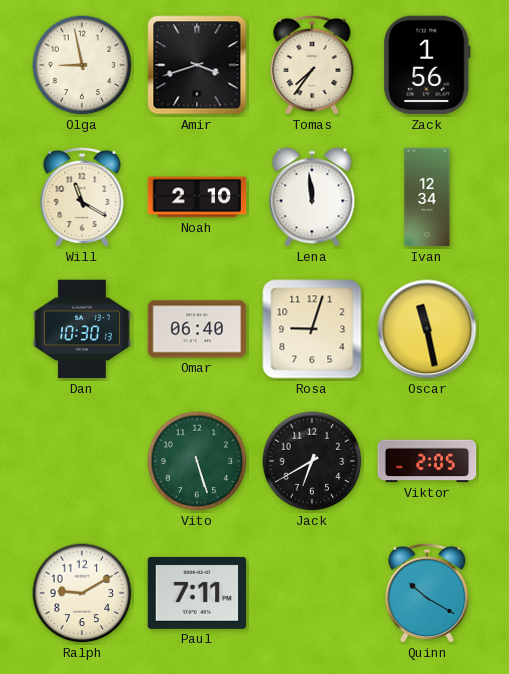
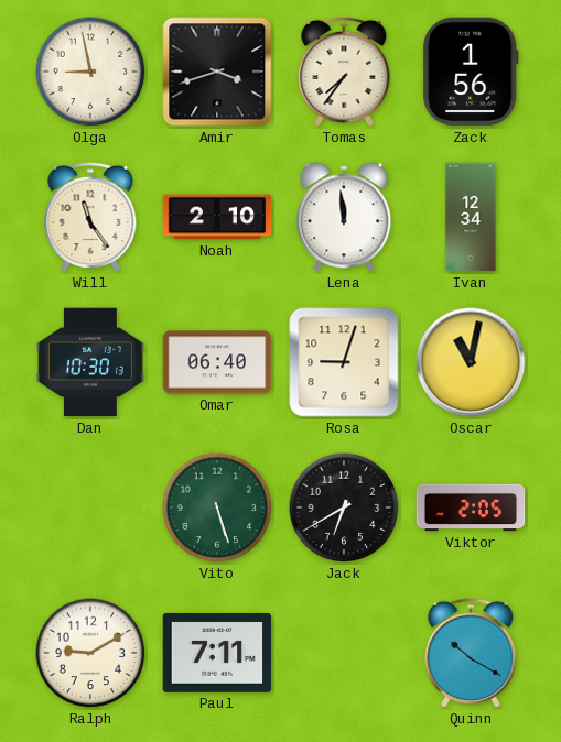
Will: 11:20 -> 11:24 (90, 217)
Oscar: 11:28 -> 11:02 (471, 362)
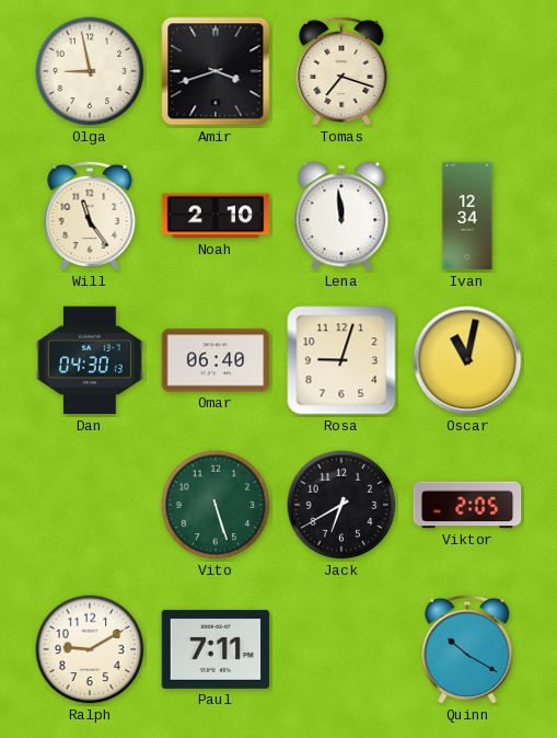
Tomas: 7:36 -> 7:18 (341, 71)
Zack: 1:56 -> none (471, 72)
Dan: 10:30 -> 04:30 (90, 360)
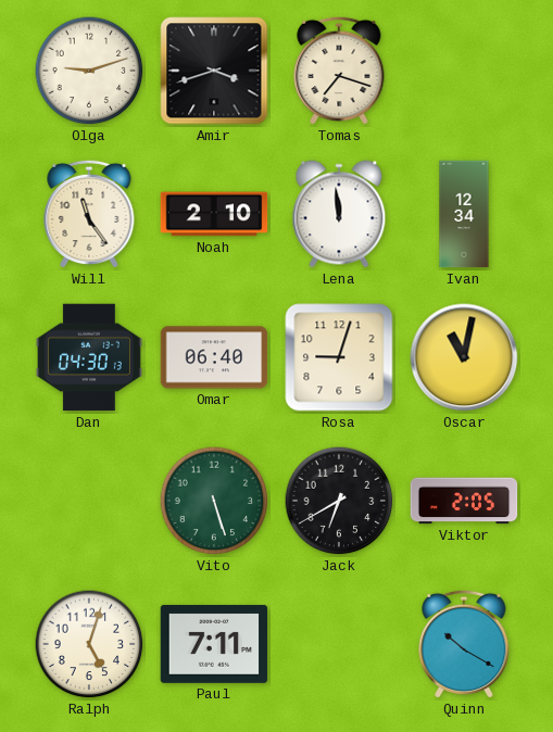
Olga: 8:58 -> 9:12 (89, 71)
Ralph: 9:10 -> 5:03 (89, 644)
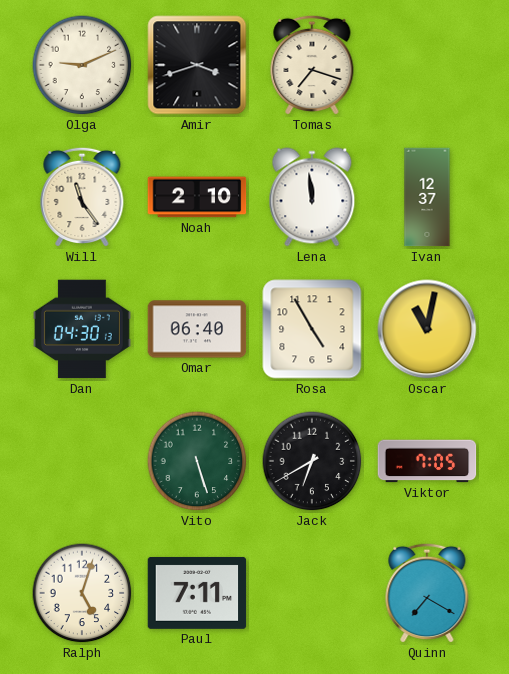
Olga: 9:12 -> 9:11 (82, 65)
Ivan: 12:34 -> 12:37 (427, 197)
Rosa: 9:03 -> 4:55 (312, 329)
Viktor: 2:05 -> 7:05 (427, 461)
Quinn: 10:20 -> 7:20 (427, 593)
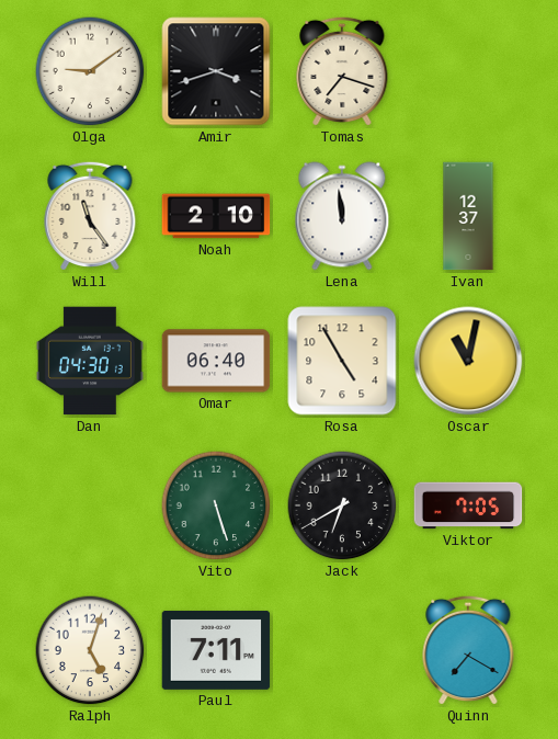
Olga: 9:11 -> 9:09 (90, 71)
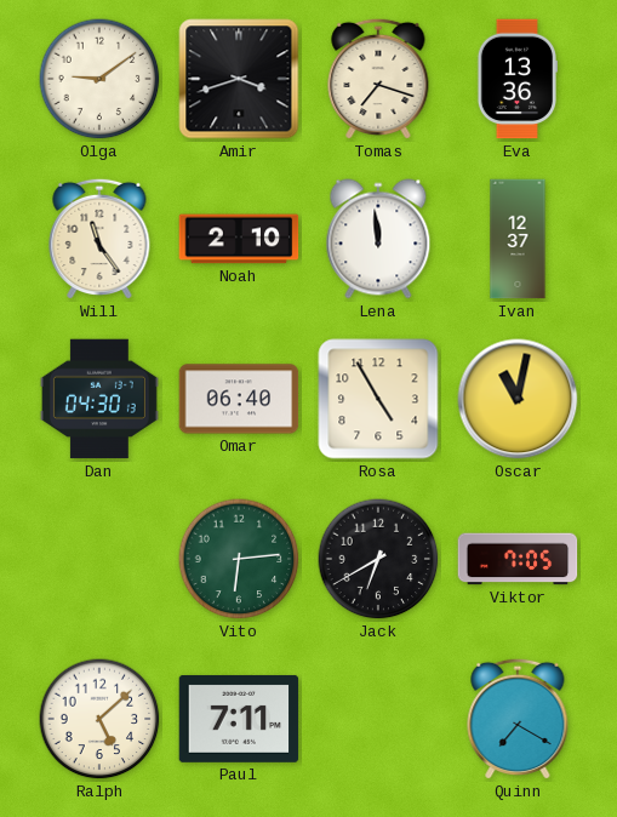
Eva: none -> 13:36 (518, 79)
Vito: 5:27 -> 6:14 (239, 559)
Ralph: 5:03 -> 5:08 (99, 719)
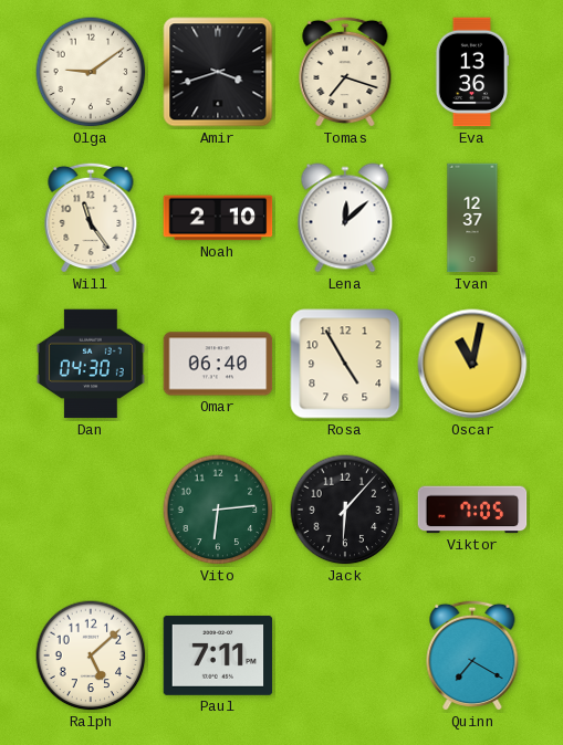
Lena: 11:59 -> 12:08 (345, 218)
Jack: 6:40 -> 6:07 (345, 510)
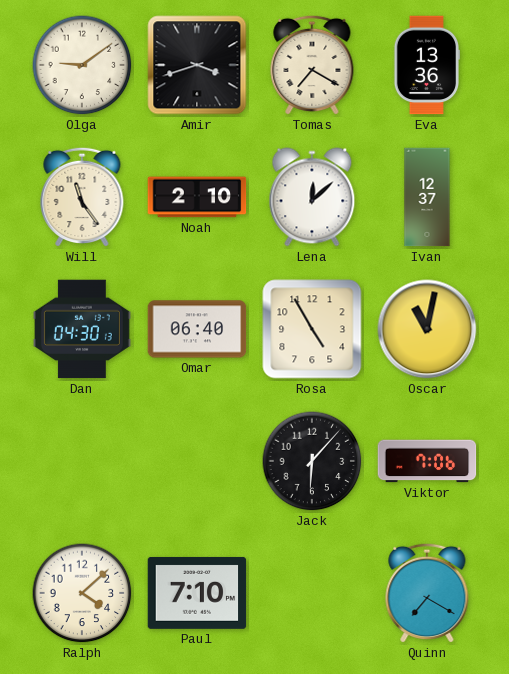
Tomas: 7:18 -> 7:20 (312, 65)
Vito: 6:14 -> none (218, 510)
Viktor: 7:05 -> 7:06 (427, 461)
Ralph: 5:08 -> 4:08 (82, 593)
Paul: 7:11 -> 7:10 (197, 593)
